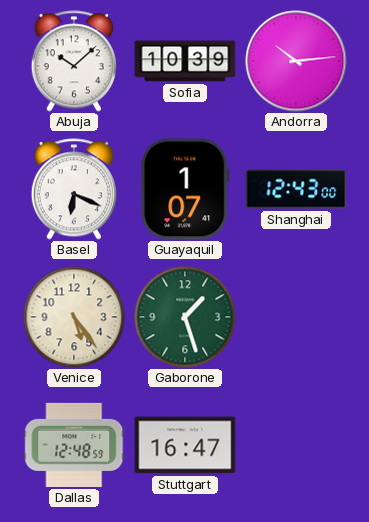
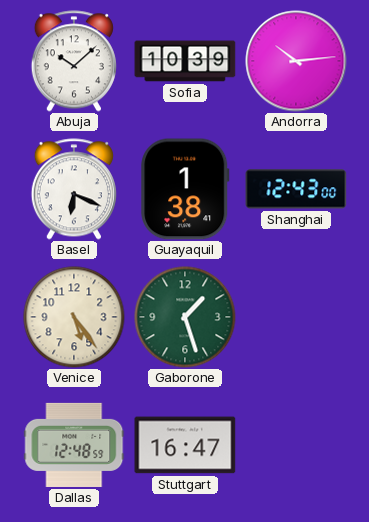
Guayaquil: 1:07 -> 1:38 (185, 189)
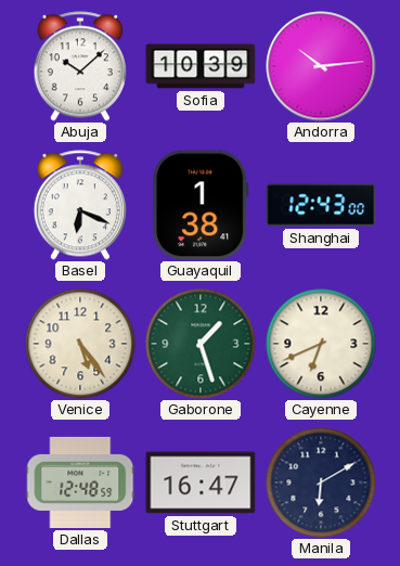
Cayenne: none -> 6:41 (321, 344)
Manila: none -> 6:10 (321, 483)
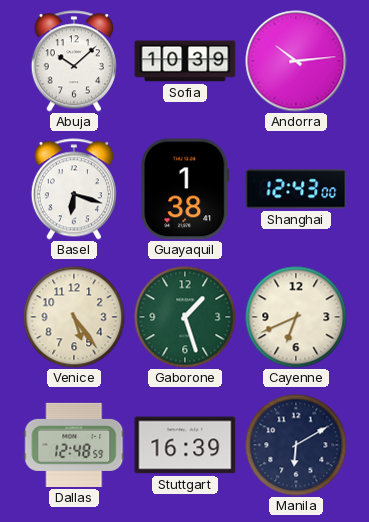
Basel: 6:19 -> 6:18 (74, 189)
Stuttgart: 16:47 -> 16:39 (185, 445)
